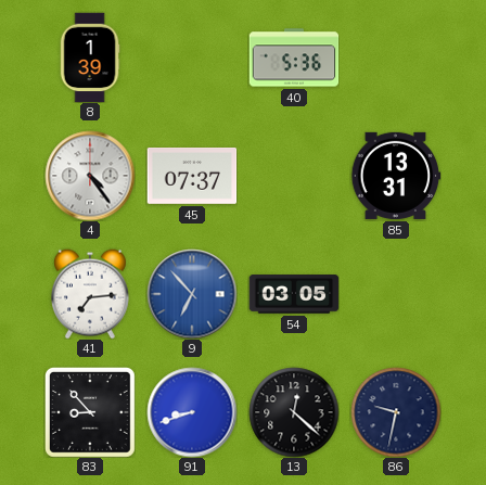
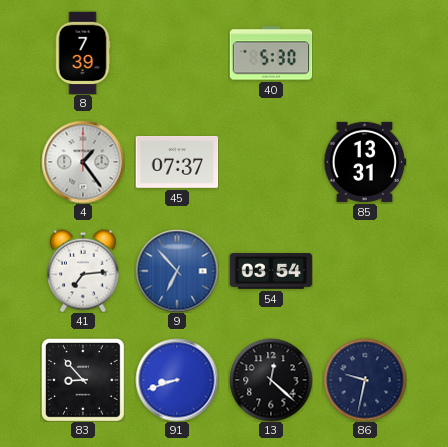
8: 1:39 -> 7:39 (83, 53)
40: 5:36 -> 5:30 (271, 53)
4: 4:24 -> 1:24 (83, 162)
54: 03:05 -> 03:54 (271, 271)
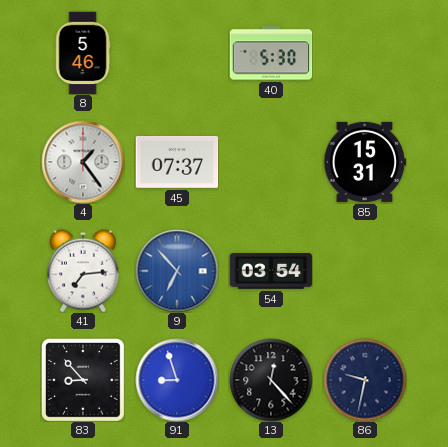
8: 7:39 -> 5:46 (83, 53)
85: 13:31 -> 15:31 (365, 162)
91: 8:42 -> 8:57 (177, 380)
13: 12:22 -> 12:23 (271, 380)
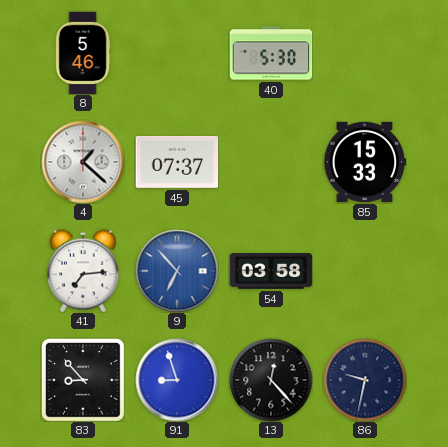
4: 1:24 -> 1:22 (83, 162)
85: 15:31 -> 15:33 (365, 162)
54: 03:54 -> 03:58 (271, 271)
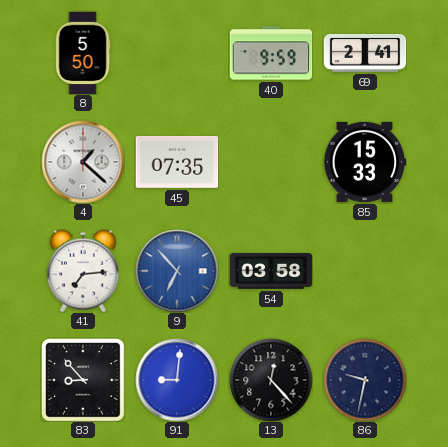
8: 5:46 -> 5:50 (83, 53)
40: 5:30 -> 9:59 (271, 53)
69: none -> 2:41 (365, 54)
45: 07:37 -> 07:35 (177, 163)
91: 8:57 -> 9:01 (177, 380)
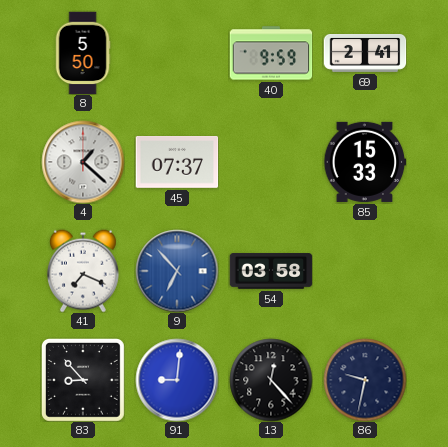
45: 07:35 -> 07:37 (177, 163)
41: 7:14 -> 7:19 (83, 271)
